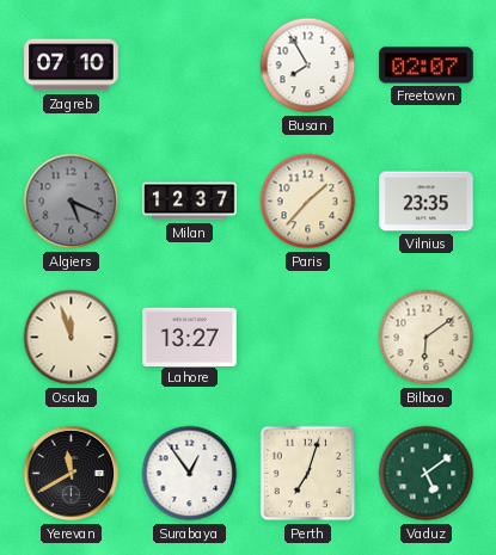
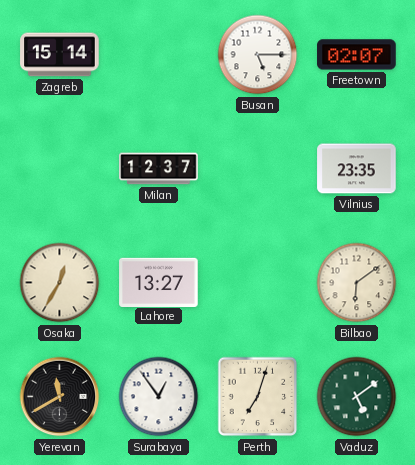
Zagreb: 07:10 -> 15:14 (60, 55)
Busan: 7:55 -> 5:15 (258, 55)
Algiers: 5:19 -> none (72, 202)
Paris: 1:37 -> none (308, 202)
Osaka: 11:57 -> 12:35 (60, 283)
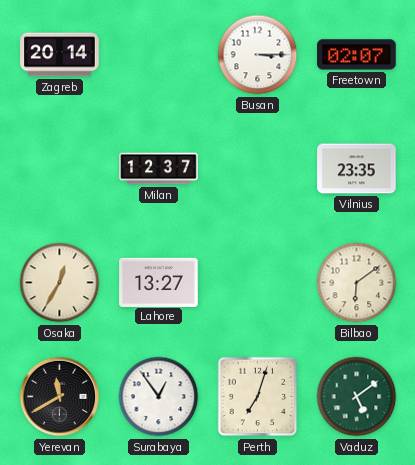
Zagreb: 15:14 -> 20:14 (60, 55)
Busan: 5:15 -> 3:15 (258, 55)
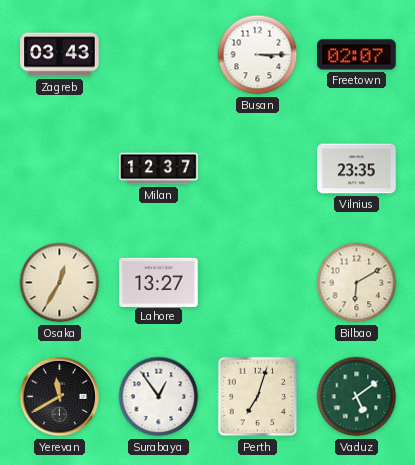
Zagreb: 20:14 -> 03:43 (60, 55)
Bilbao: 6:09 -> 6:10 (357, 283)
